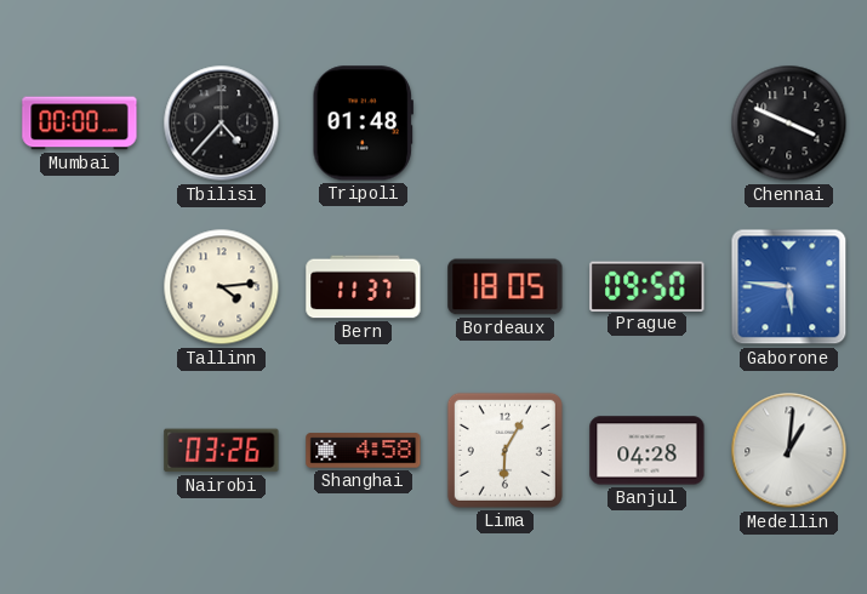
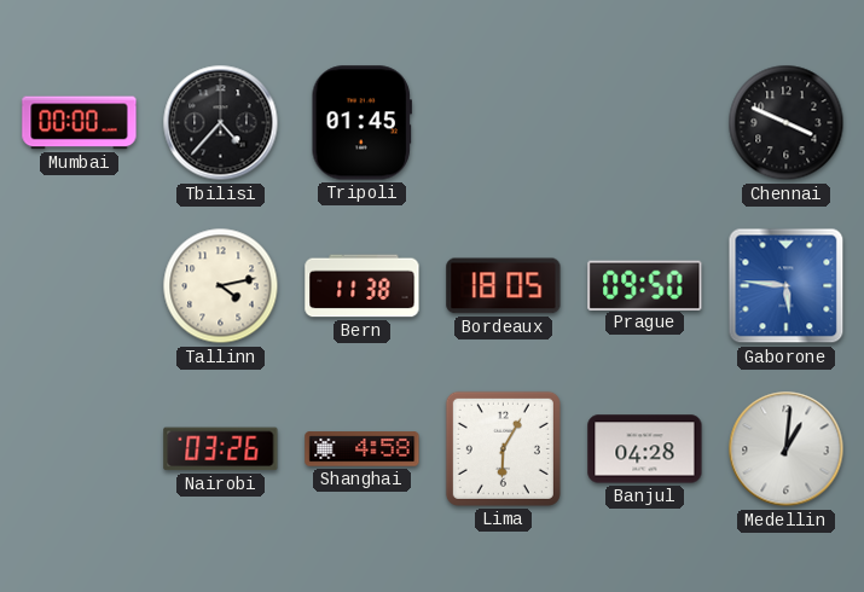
Tripoli: 01:48 -> 01:45 (361, 123)
Tallinn: 4:14 -> 4:13 (221, 286)
Bern: 11:37 -> 11:38 (363, 286)
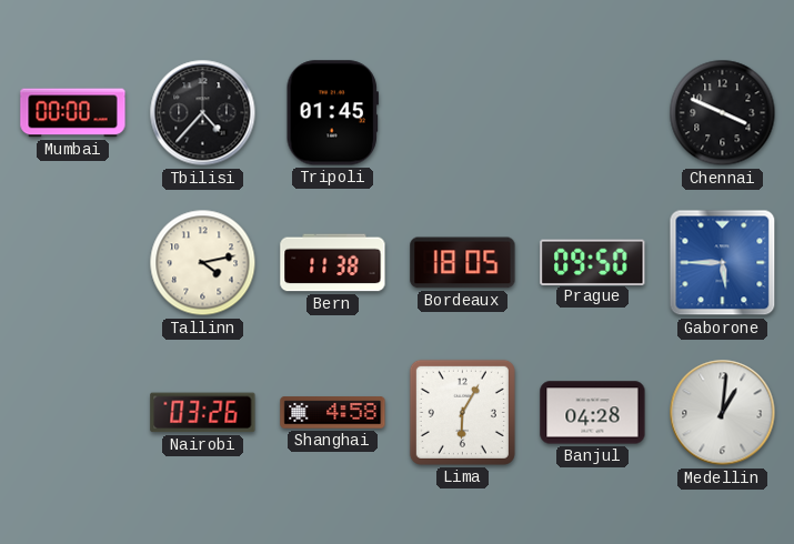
Gaborone: 5:46 -> 5:45 (723, 263)
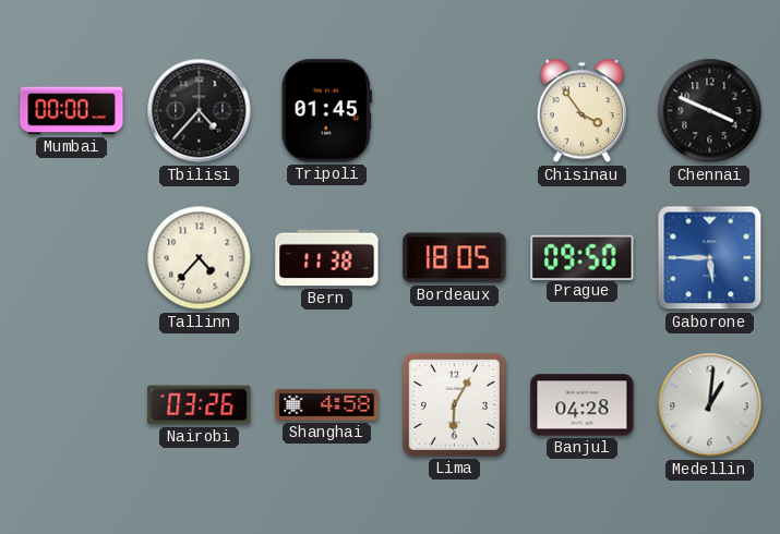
Chisinau: none -> 3:54 (583, 111)
Tallinn: 4:13 -> 4:37 (200, 258)
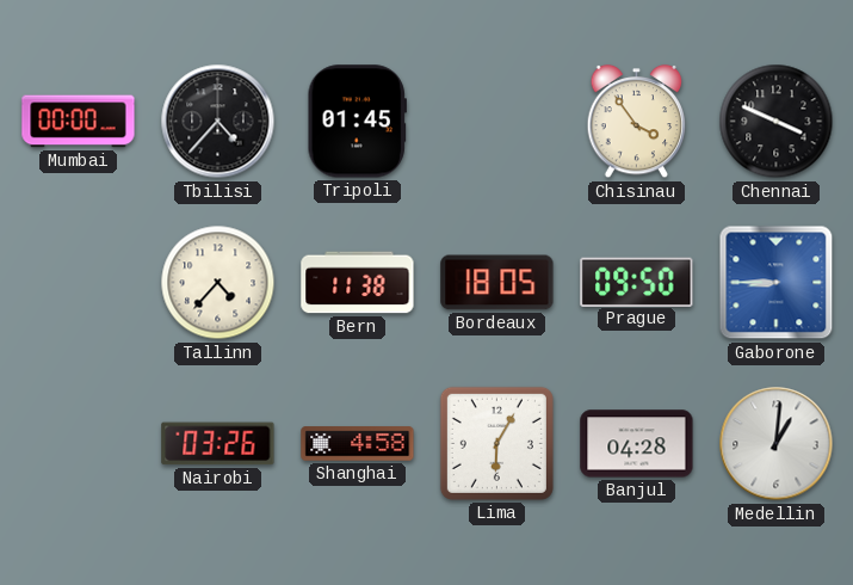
Gaborone: 5:45 -> 8:45 (777, 283)
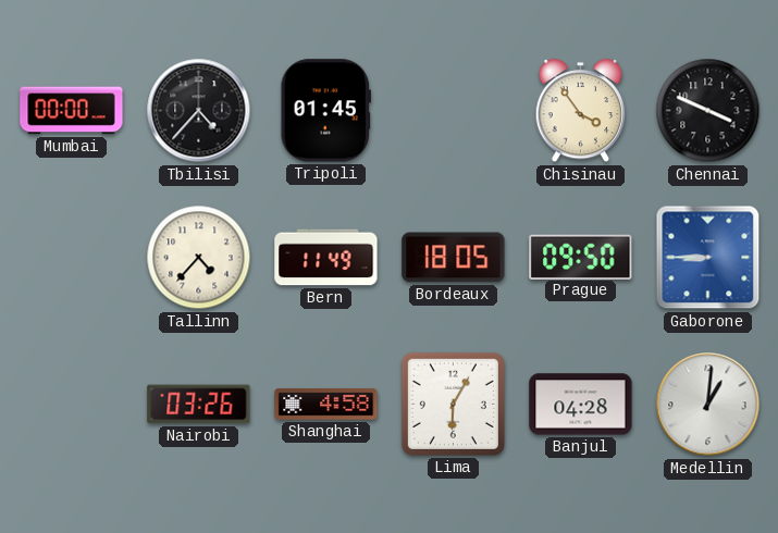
Bern: 11:38 -> 11:49 (326, 258)
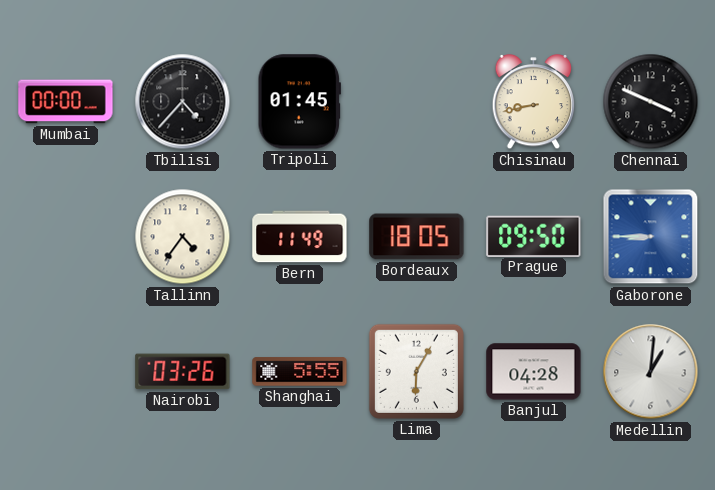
Chisinau: 3:54 -> 8:43 (534, 102)
Tallinn: 4:37 -> 4:36 (183, 237)
Shanghai: 4:58 -> 5:55 (300, 372)
